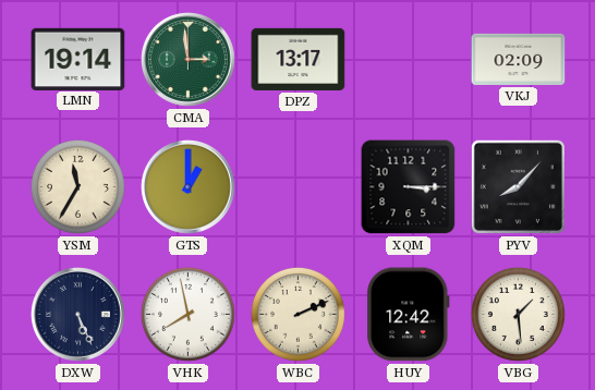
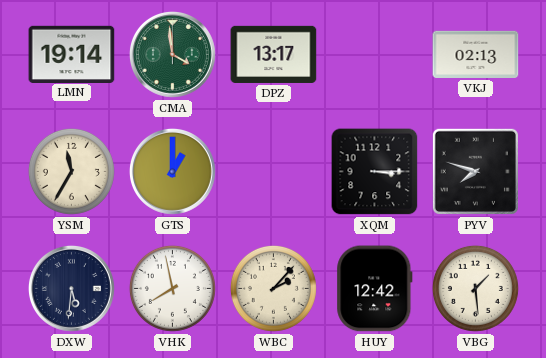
CMA: 2:59 -> 3:59 (172, 54)
VKJ: 02:09 -> 02:13 (476, 54)
PYV: 8:07 -> 7:48 (475, 171)
DXW: 5:26 -> 5:31 (71, 288)
WBC: 2:11 -> 2:07 (273, 288)
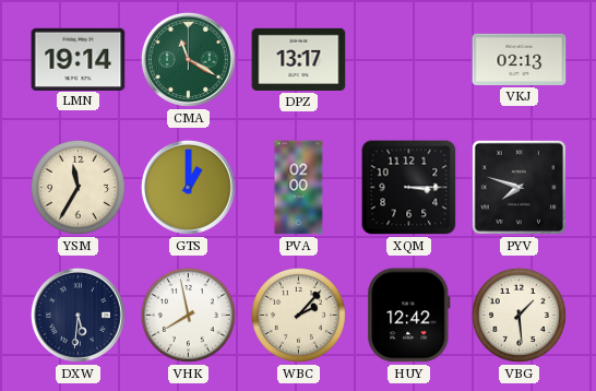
CMA: 3:59 -> 11:20 (188, 59)
PVA: none -> 02:00 (299, 188)
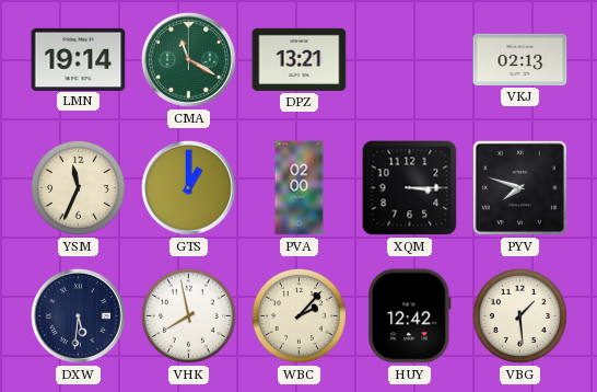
DPZ: 13:17 -> 13:21 (300, 59)
YSM: 11:35 -> 11:34 (78, 187)
